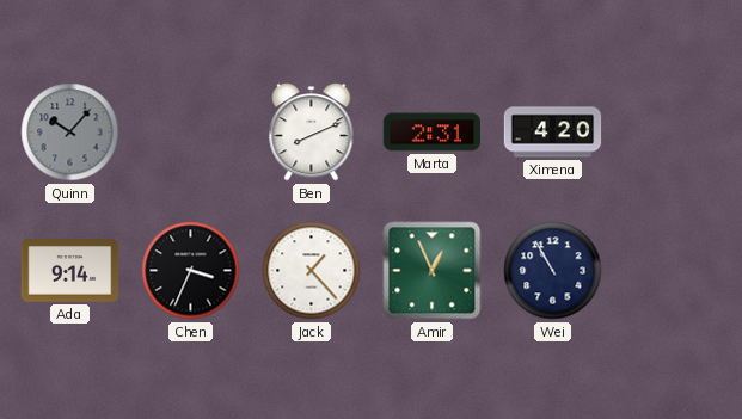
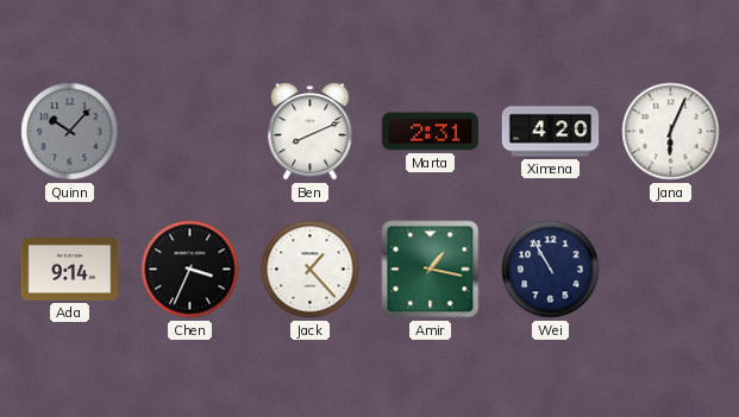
Jana: none -> 6:04 (671, 132)
Amir: 12:56 -> 1:17 (431, 270)
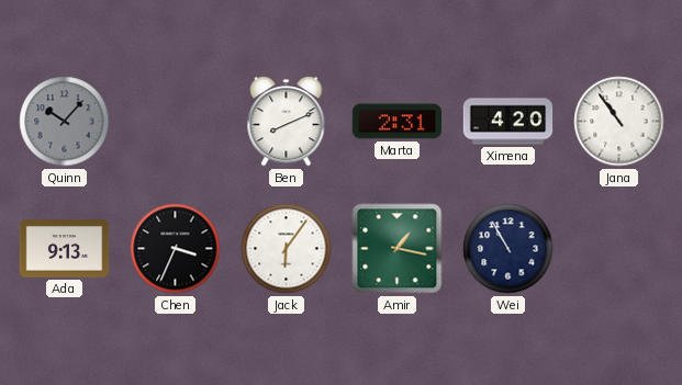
Jana: 6:04 -> 10:54 (619, 122)
Ada: 9:14 -> 9:13 (65, 249)
Jack: 1:23 -> 6:06 (287, 249)
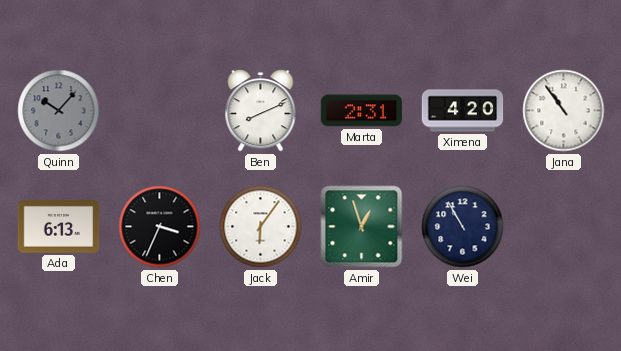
Ada: 9:13 -> 6:13 (59, 227)
Amir: 1:17 -> 12:57 (362, 227)
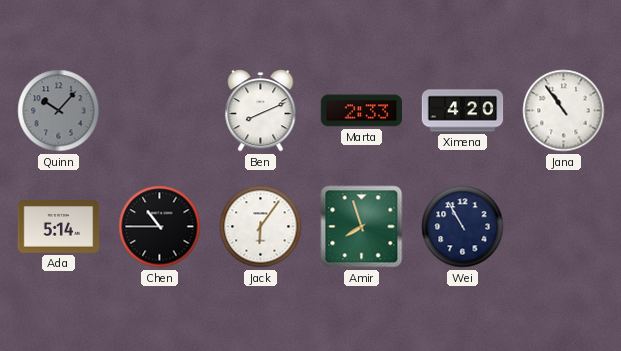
Marta: 2:31 -> 2:33 (362, 111)
Ada: 6:13 -> 5:14 (59, 227)
Chen: 3:34 -> 10:45 (160, 227)
Amir: 12:57 -> 7:57 (362, 227)
